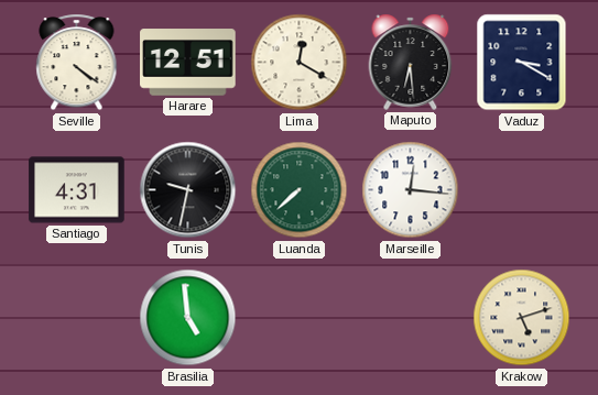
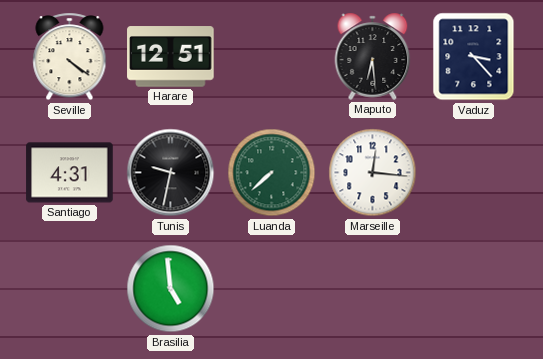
Lima: 12:20 -> none (300, 63)
Vaduz: 3:20 -> 3:23 (474, 57)
Krakow: 5:12 -> none (522, 318)
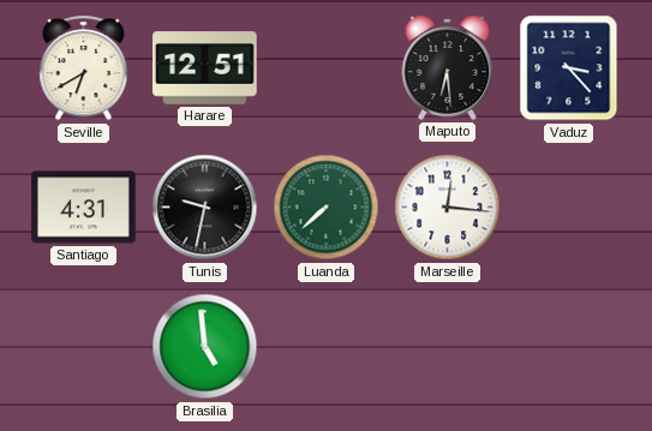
Seville: 4:21 -> 6:40 (84, 68)
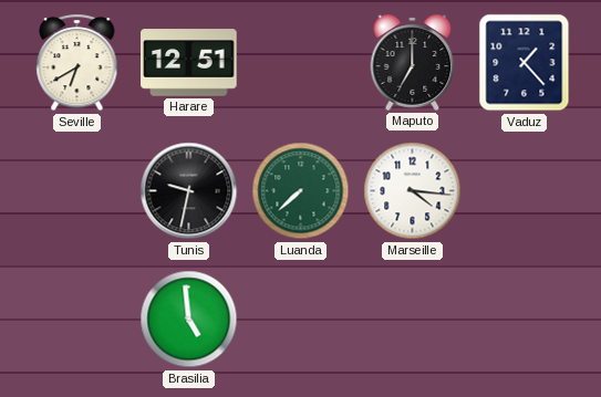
Maputo: 6:29 -> 7:00 (413, 62)
Vaduz: 3:23 -> 1:23 (525, 63)
Santiago: 4:31 -> none (84, 208)
Marseille: 12:16 -> 4:16 (413, 191)
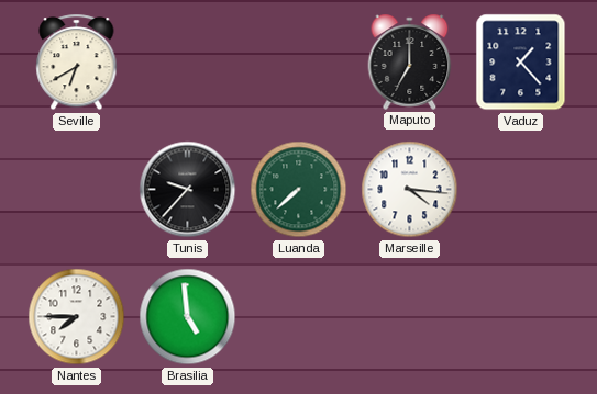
Harare: 12:51 -> none (189, 63)
Tunis: 9:32 -> 9:37 (188, 190)
Nantes: none -> 7:45 (77, 317)
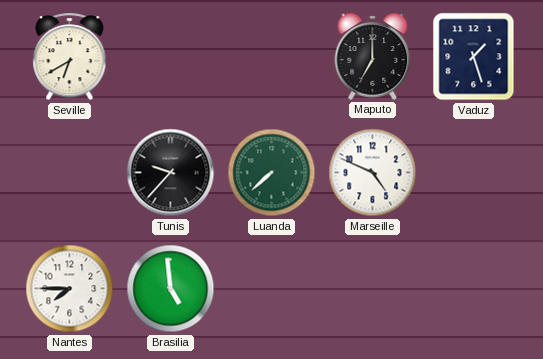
Vaduz: 1:23 -> 1:27 (474, 57)
Marseille: 4:16 -> 4:49 (373, 173)
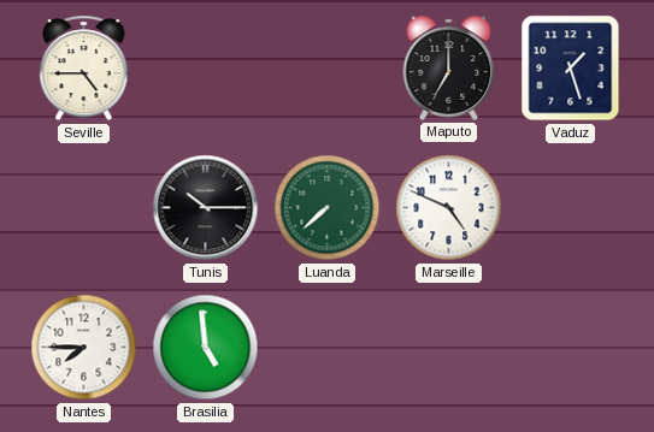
Seville: 6:40 -> 4:45 (84, 69)
Tunis: 9:37 -> 10:15 (206, 208)
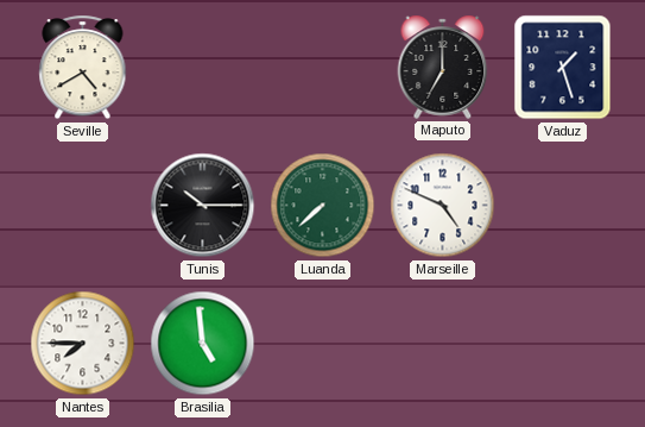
Seville: 4:45 -> 4:40 (83, 68)
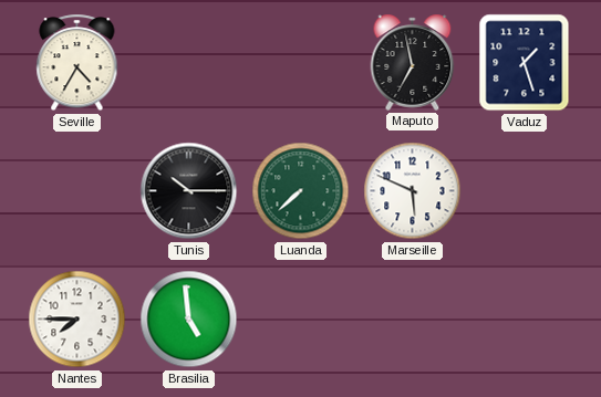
Seville: 4:40 -> 4:35 (77, 63)
Maputo: 7:00 -> 6:58 (413, 62)
Marseille: 4:49 -> 5:49 (413, 191)
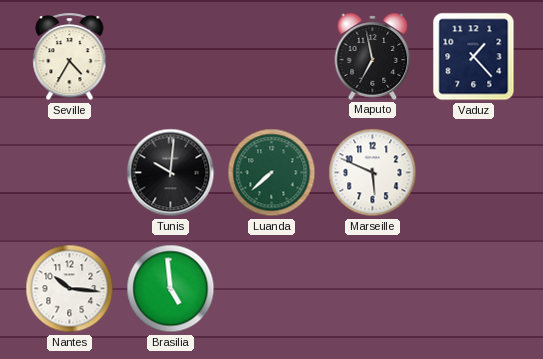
Vaduz: 1:27 -> 1:23 (474, 57)
Tunis: 10:15 -> 10:01 (171, 173)
Nantes: 7:45 -> 10:16 (70, 289)
